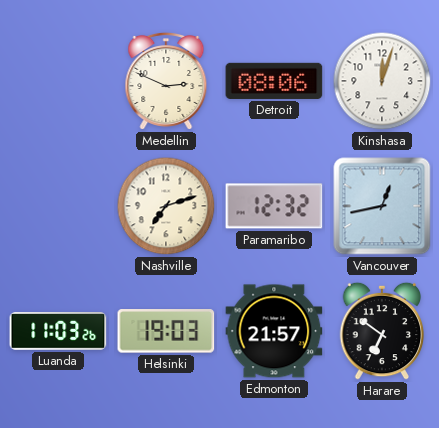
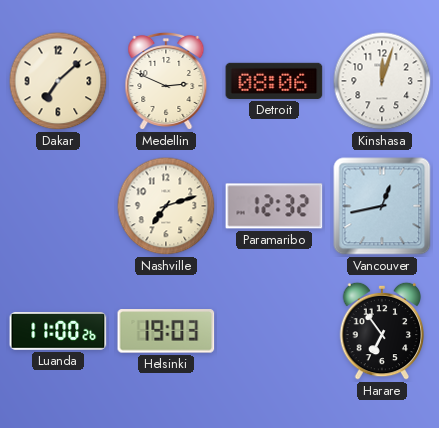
Dakar: none -> 7:08 (58, 81)
Luanda: 11:03 -> 11:00 (58, 331)
Edmonton: 21:57 -> none (274, 331)
Harare: 6:51 -> 6:54 (382, 331)
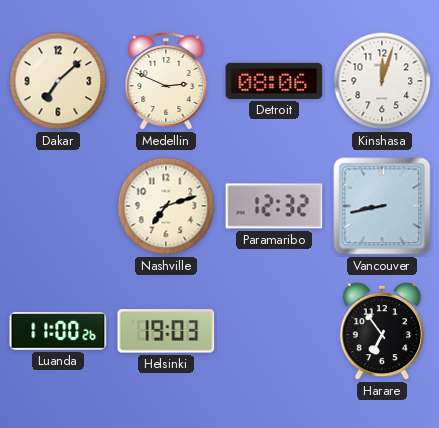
Vancouver: 12:43 -> 8:43 (382, 206)
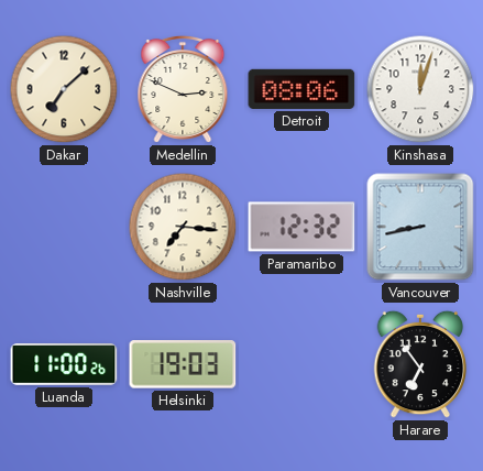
Nashville: 7:12 -> 7:16 (183, 227)
